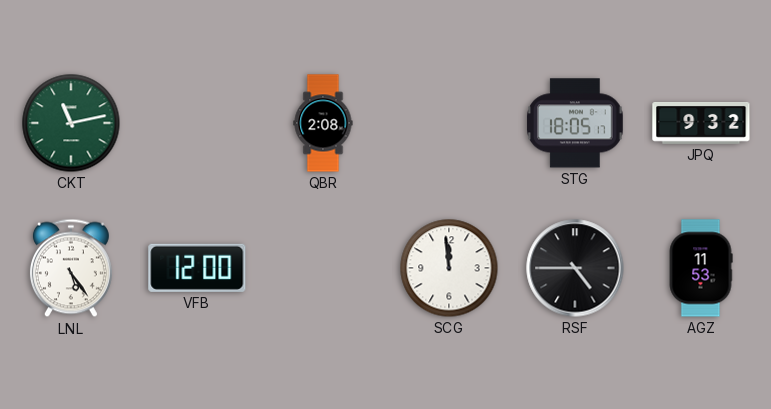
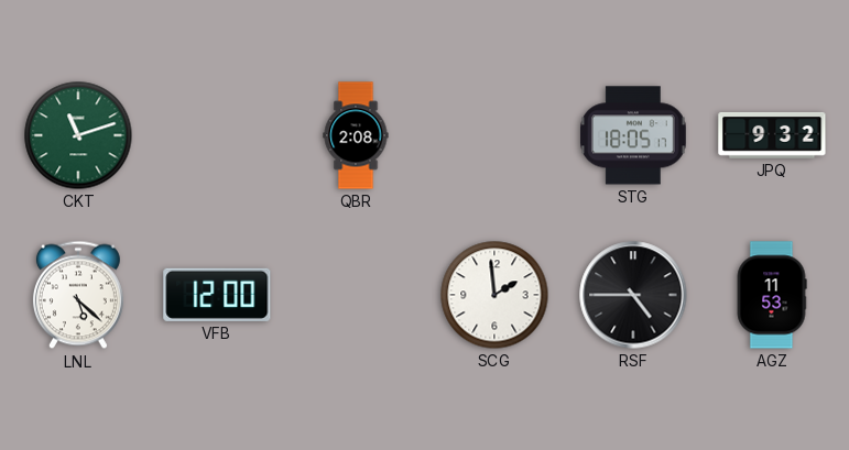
CKT: 11:13 -> 11:12 (78, 135)
LNL: 5:24 -> 5:22 (78, 295)
SCG: 11:59 -> 1:59 (494, 295)
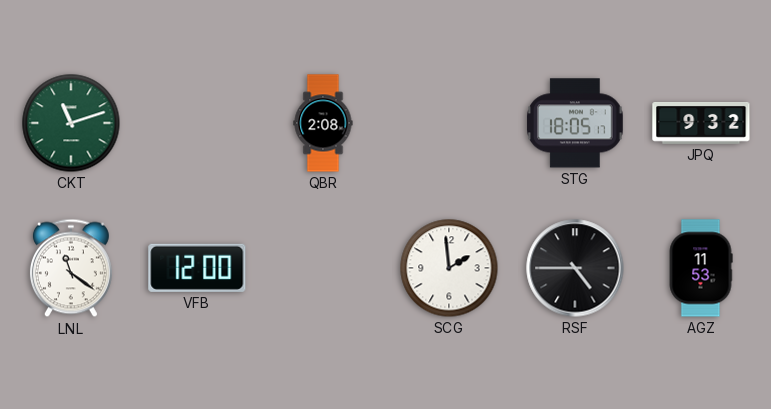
LNL: 5:22 -> 11:21 (71, 268)
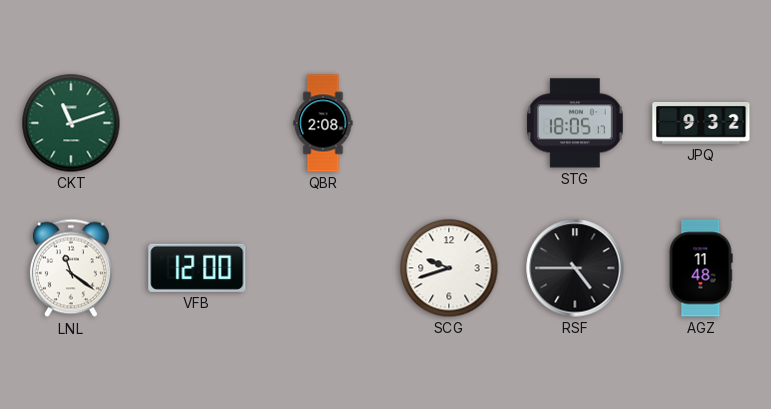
SCG: 1:59 -> 9:42 (449, 268)
AGZ: 11:53 -> 11:48 (701, 268)
